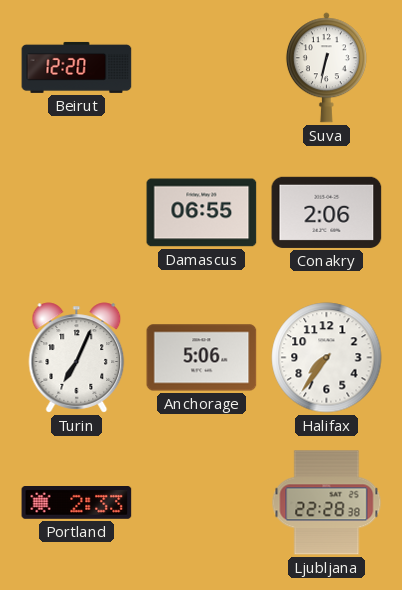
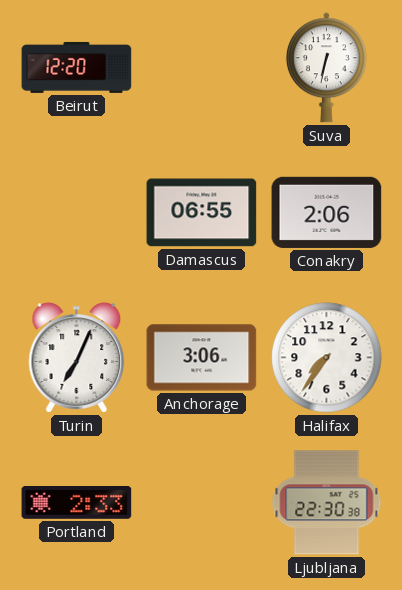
Anchorage: 5:06 -> 3:06 (202, 358)
Ljubljana: 22:28 -> 22:30 (327, 503)
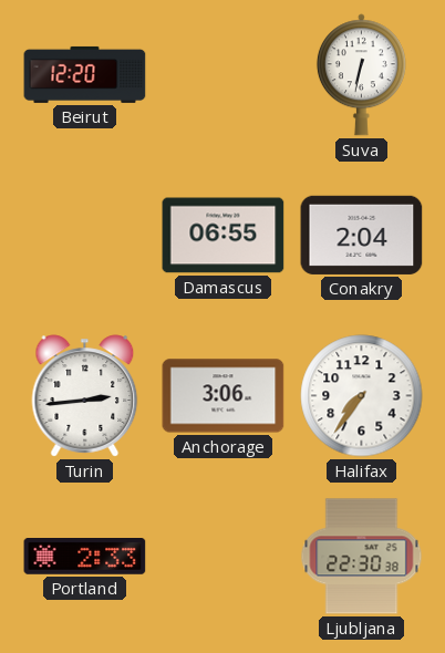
Conakry: 2:06 -> 2:04 (362, 235)
Turin: 7:04 -> 2:44 (85, 396)
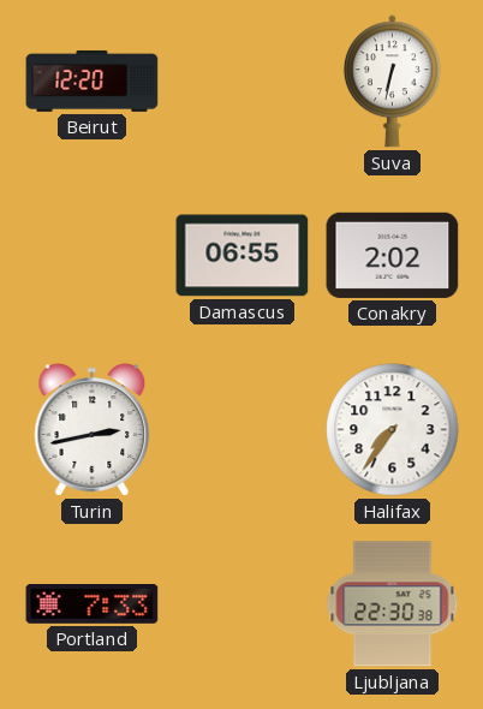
Conakry: 2:04 -> 2:02 (393, 255)
Turin: 2:44 -> 2:43 (93, 430)
Anchorage: 3:06 -> none (224, 396)
Portland: 2:33 -> 7:33 (93, 604)
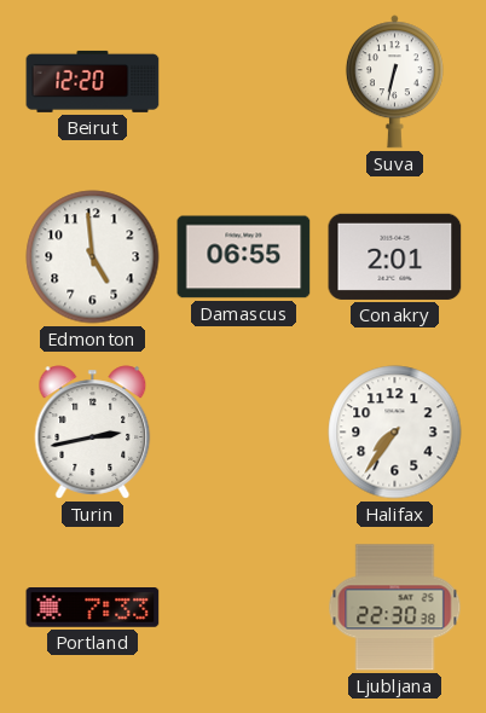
Edmonton: none -> 4:59 (93, 257)
Conakry: 2:02 -> 2:01 (395, 256)
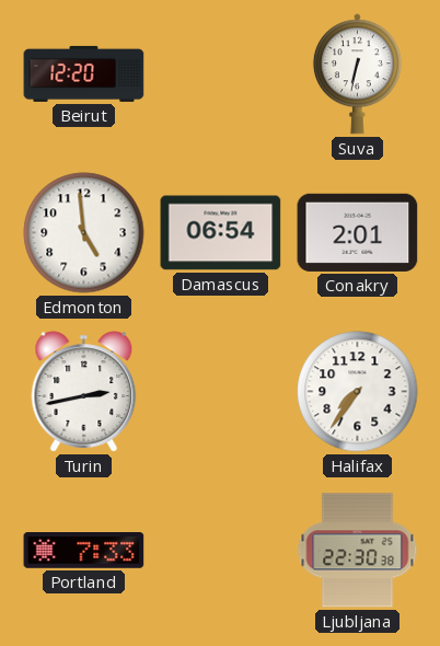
Damascus: 06:55 -> 06:54 (221, 233)
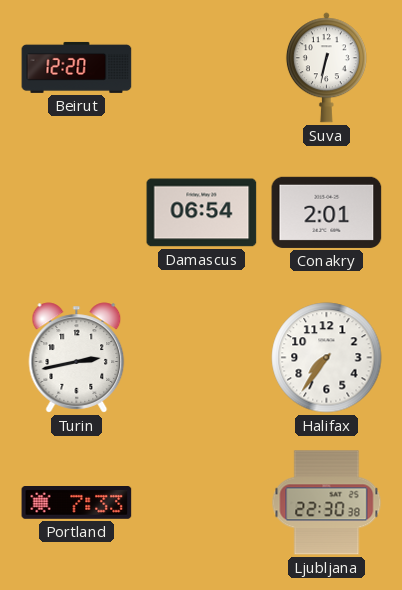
Edmonton: 4:59 -> none (84, 233)
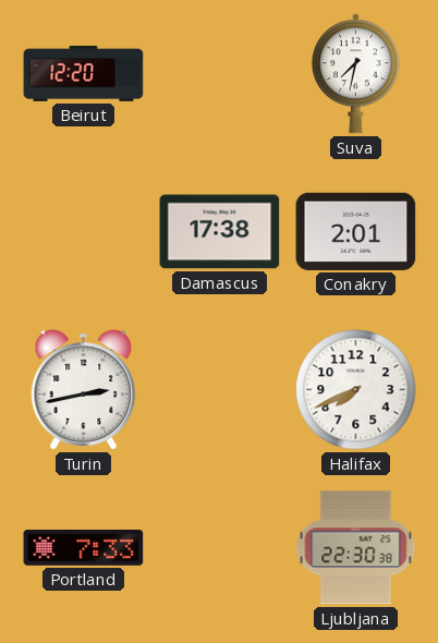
Suva: 6:32 -> 7:32 (355, 74)
Damascus: 06:54 -> 17:38 (220, 232)
Halifax: 7:36 -> 7:41 (356, 390)
